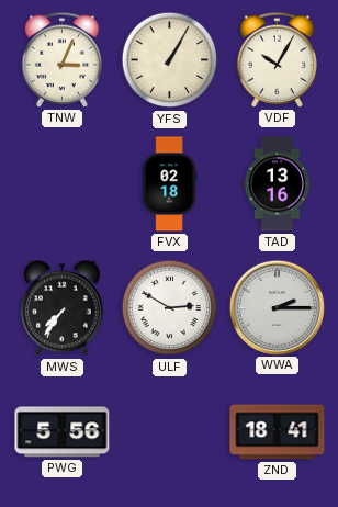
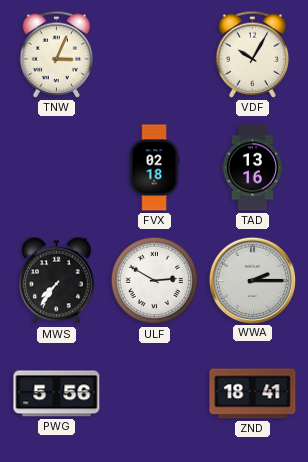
YFS: 1:05 -> none (170, 60)
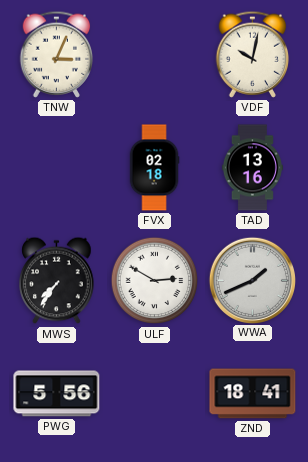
VDF: 10:05 -> 10:02 (253, 54)
WWA: 2:15 -> 1:41 (252, 280)
